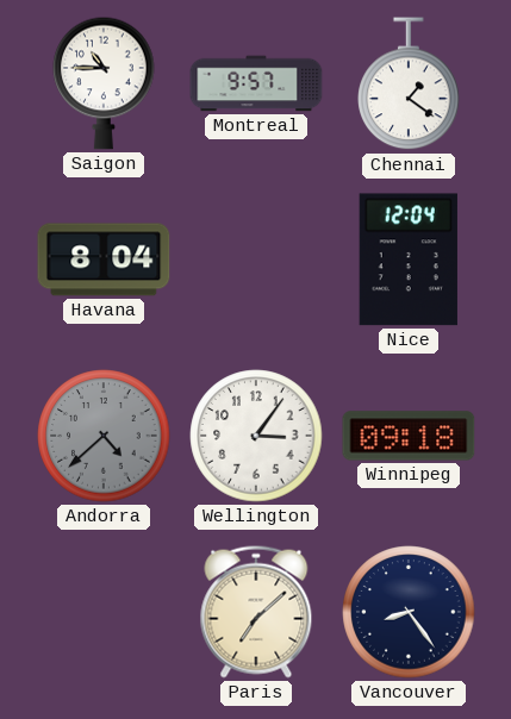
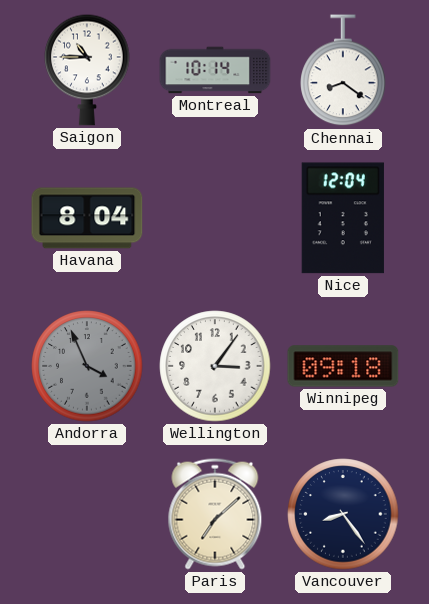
Montreal: 9:57 -> 10:14 (215, 70)
Chennai: 1:21 -> 8:21 (343, 71)
Andorra: 4:38 -> 3:56 (87, 366)
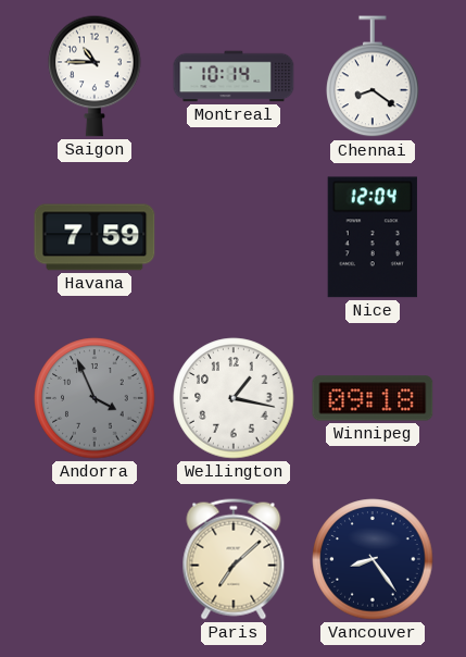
Havana: 8:04 -> 7:59 (95, 237)
Wellington: 3:06 -> 1:17 (234, 398)
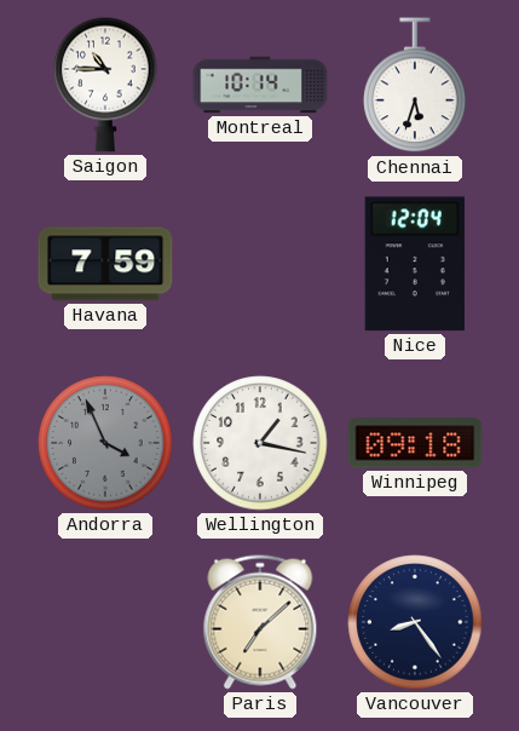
Chennai: 8:21 -> 5:33 (415, 86)
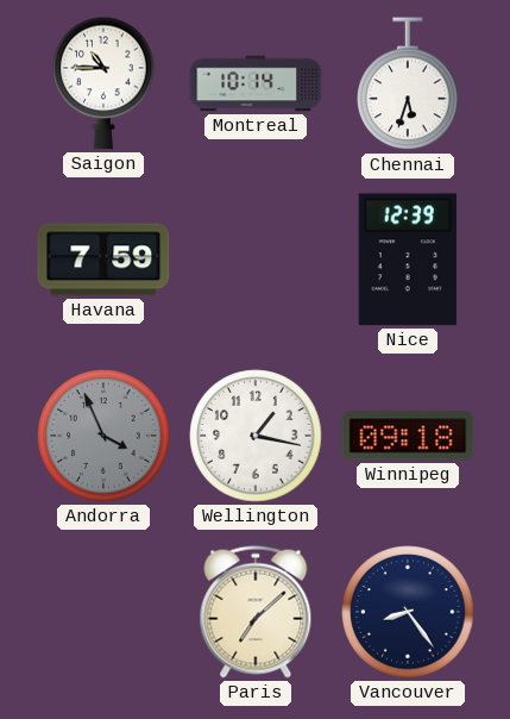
Nice: 12:04 -> 12:39 (408, 260)
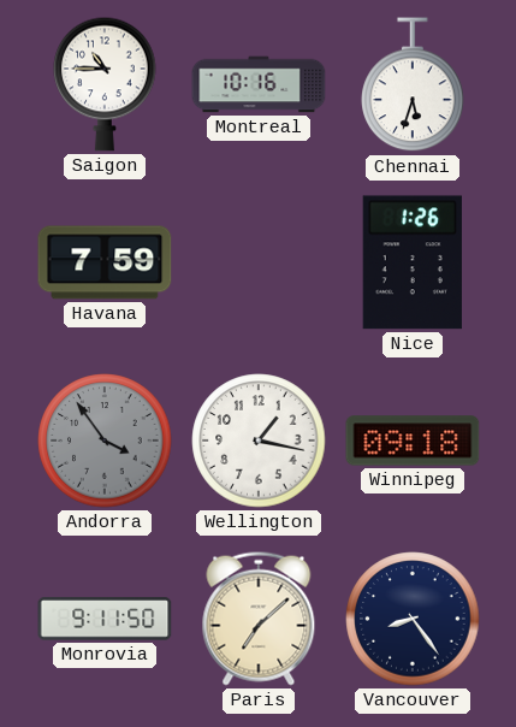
Montreal: 10:14 -> 10:16 (259, 84)
Nice: 12:39 -> 1:26 (413, 262)
Andorra: 3:56 -> 3:54 (105, 441)
Monrovia: none -> 9:11 (105, 619)
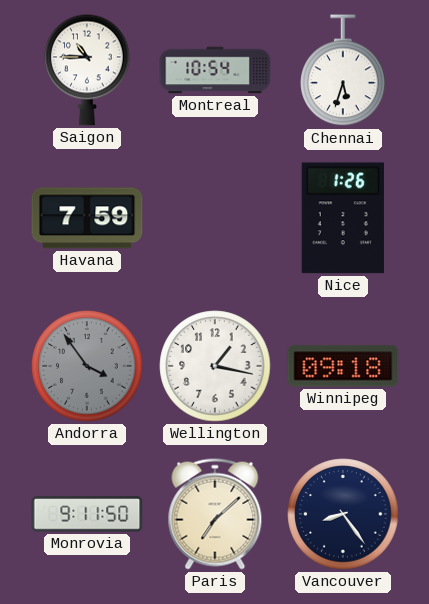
Montreal: 10:16 -> 10:54 (215, 70)
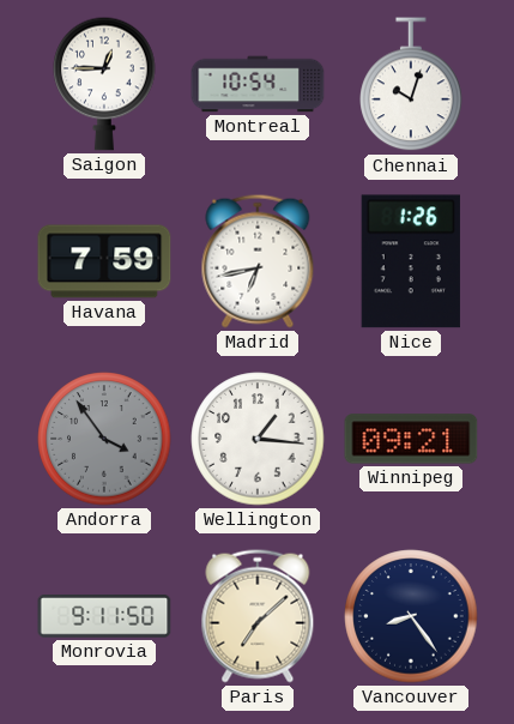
Saigon: 10:45 -> 12:45 (104, 84)
Chennai: 5:33 -> 10:03 (411, 85)
Madrid: none -> 6:43 (258, 261)
Wellington: 1:17 -> 1:16 (258, 439)
Winnipeg: 09:18 -> 09:21 (411, 439)
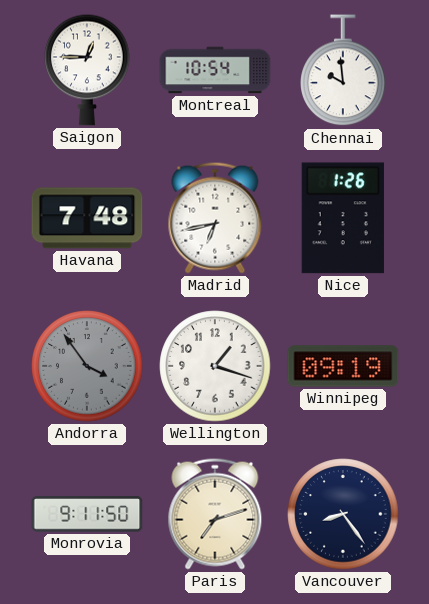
Chennai: 10:03 -> 9:59 (343, 71)
Havana: 7:59 -> 7:48 (87, 218)
Wellington: 1:16 -> 1:18 (215, 366)
Winnipeg: 09:21 -> 09:19 (343, 366)
Paris: 7:08 -> 7:12 (215, 514)
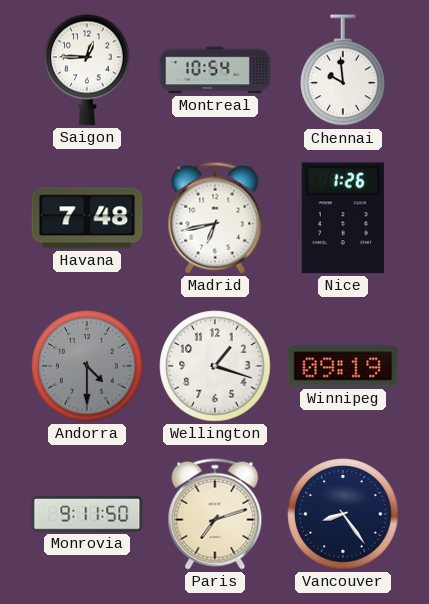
Andorra: 3:54 -> 4:30 (87, 366)
